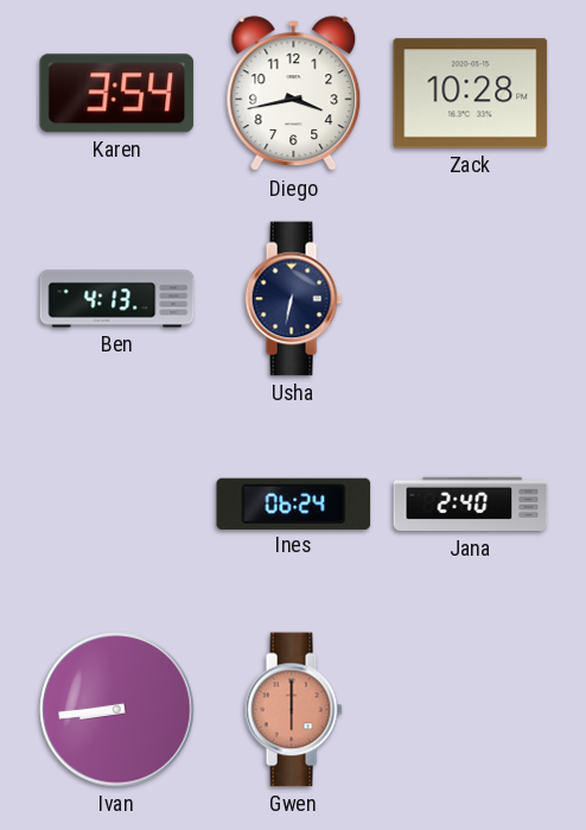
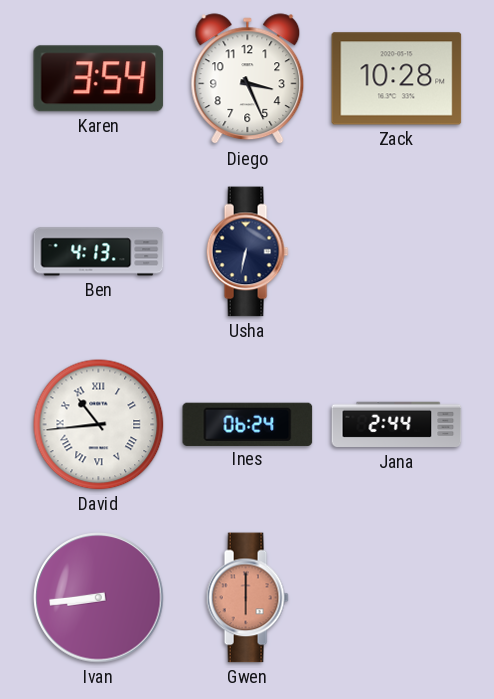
Diego: 3:43 -> 3:26 (248, 79)
David: none -> 10:44 (99, 425)
Jana: 2:40 -> 2:44 (397, 425)
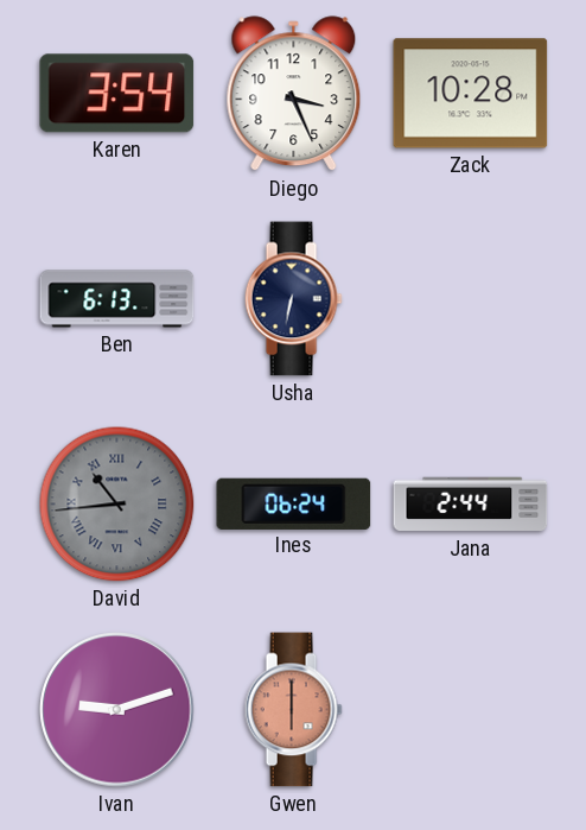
Ben: 4:13 -> 6:13 (117, 299)
David dial: white -> grey (117, 505)
Ivan: 8:44 -> 9:12 (117, 710)
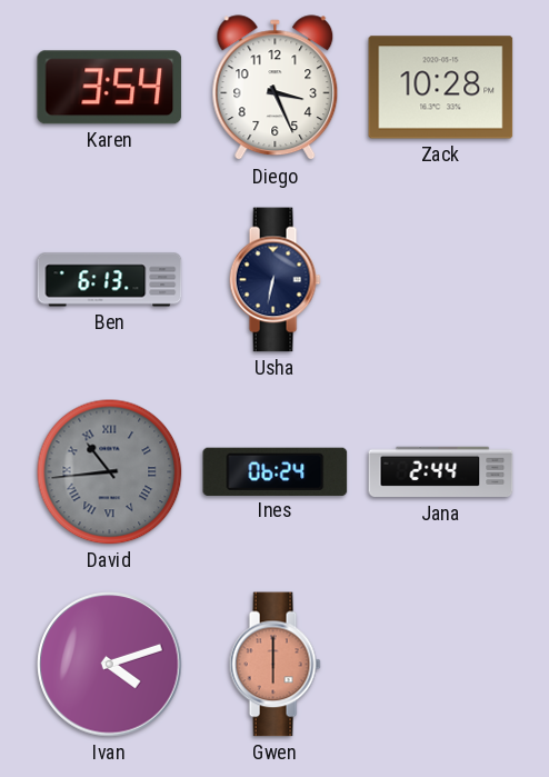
Ivan: 9:12 -> 4:12 (110, 665)
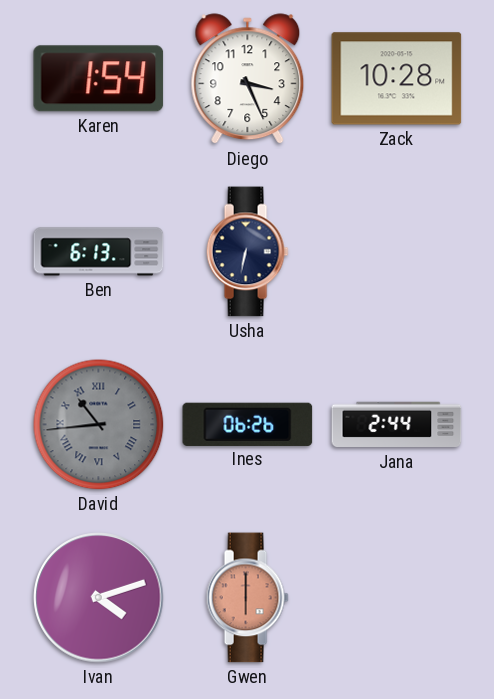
Karen: 3:54 -> 1:54 (99, 79)
Ines: 06:24 -> 06:26 (248, 424)
